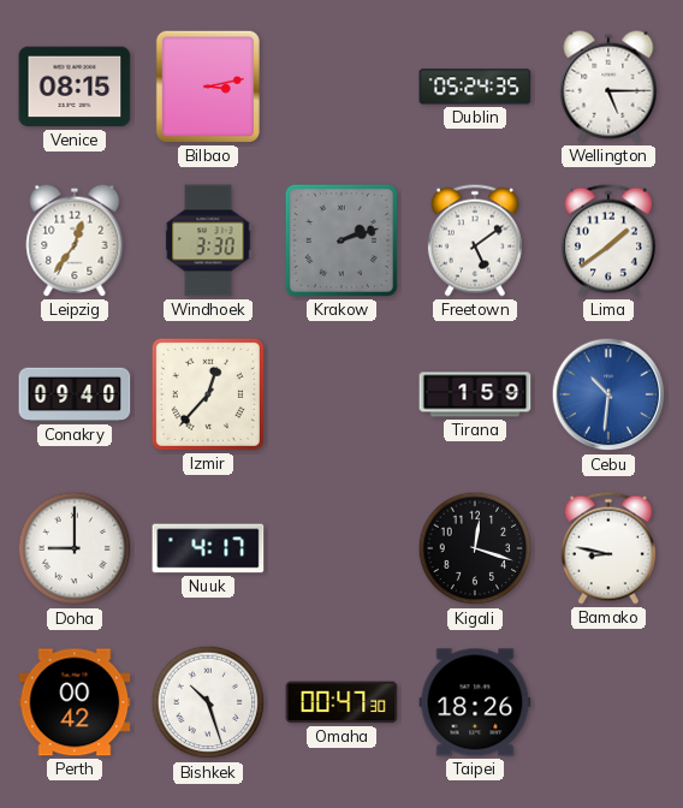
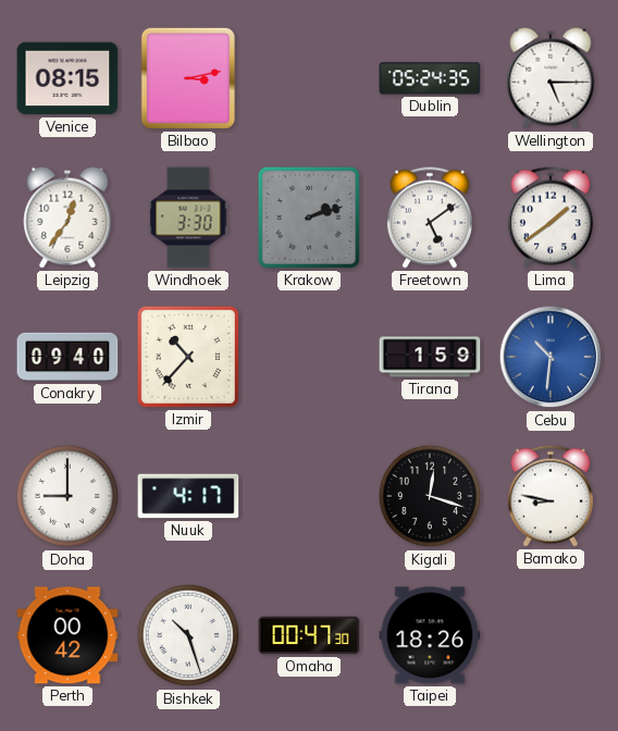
Izmir: 12:37 -> 10:37 (188, 357)
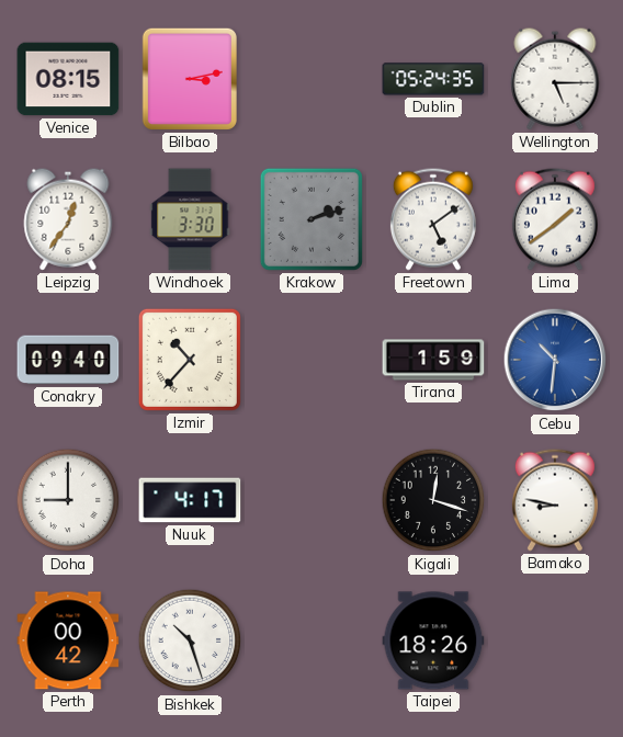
Omaha: 00:47 -> none (309, 635)
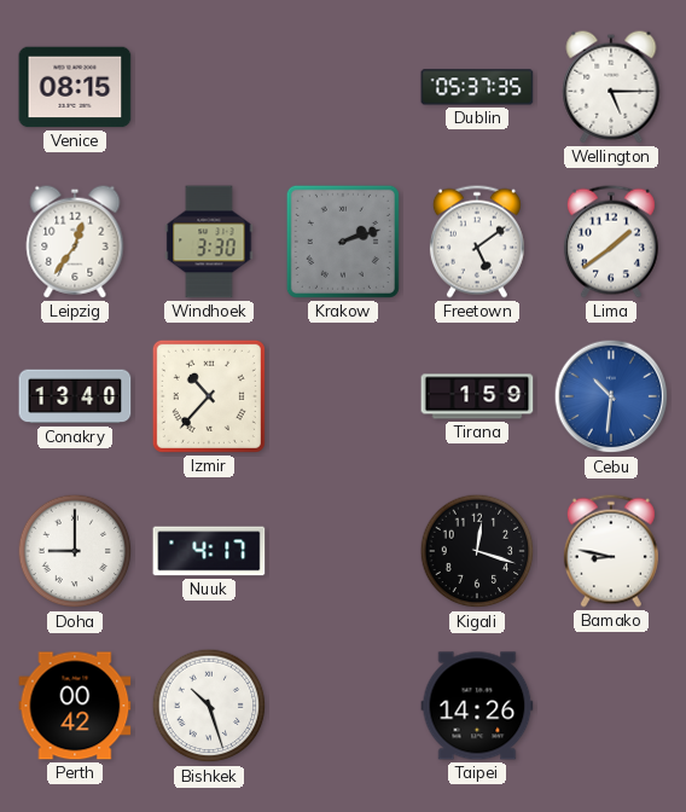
Bilbao: 3:13 -> none (190, 79)
Dublin: 05:24 -> 05:37 (477, 87)
Conakry: 09:40 -> 13:40 (75, 396)
Taipei: 18:26 -> 14:26 (477, 706)
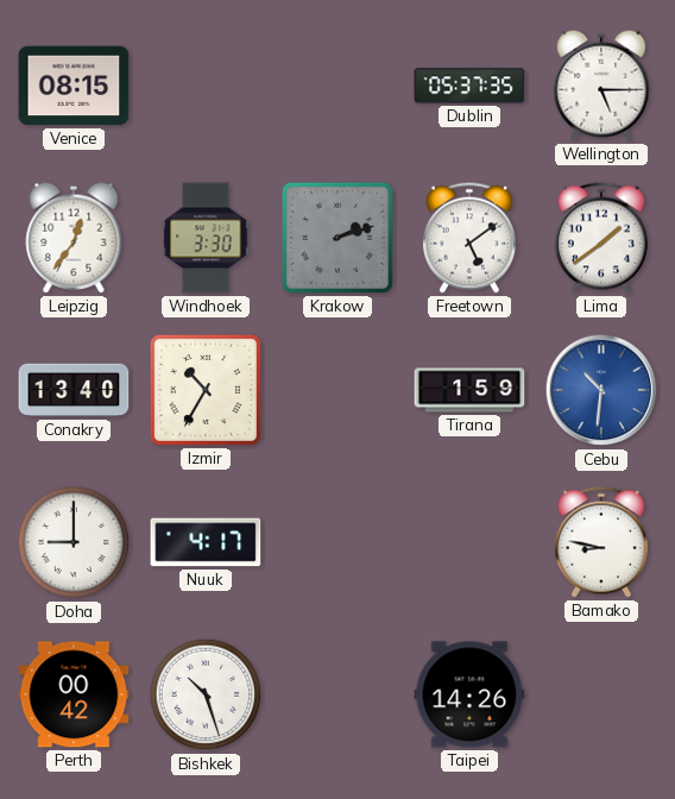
Izmir: 10:37 -> 10:35 (206, 390)
Kigali: 12:18 -> none (477, 551)
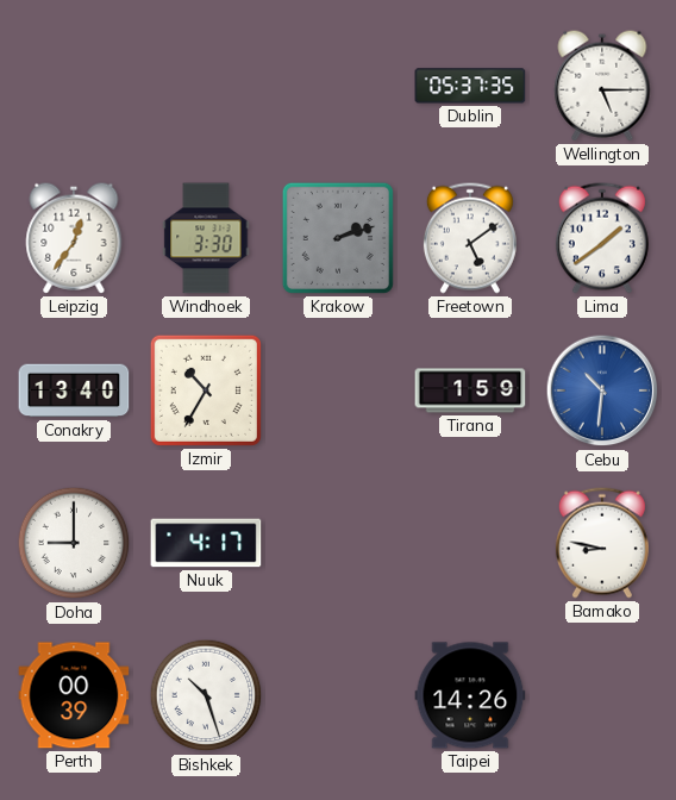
Venice: 08:15 -> none (74, 86)
Perth: 00:42 -> 00:39 (74, 695)
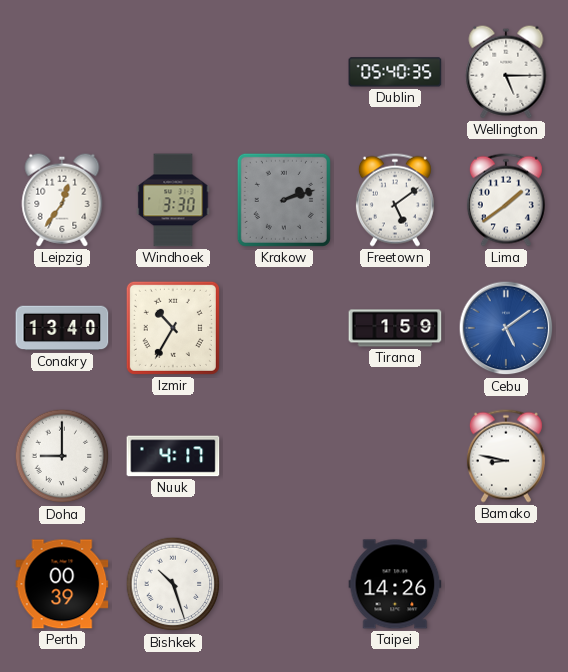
Dublin: 05:37 -> 05:40 (395, 72)
Cebu: 10:31 -> 5:09 (506, 328)
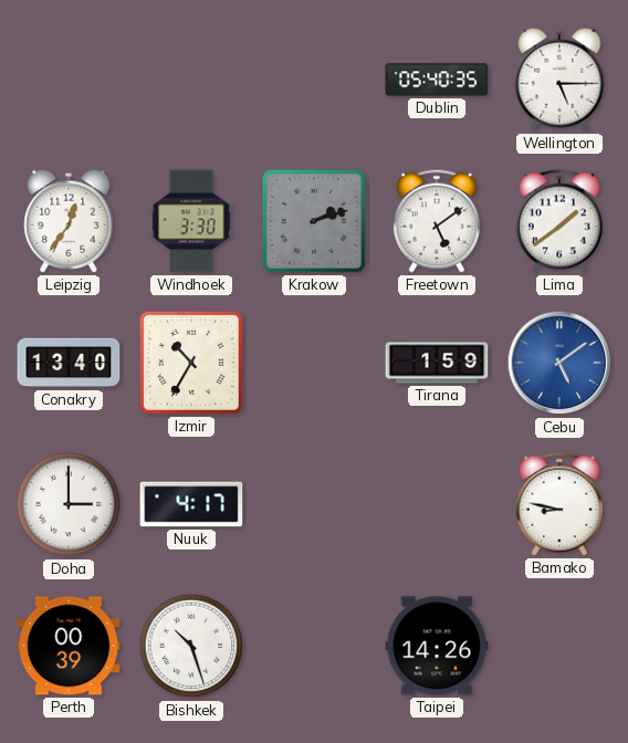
Doha: 9:00 -> 3:00 (69, 504)
